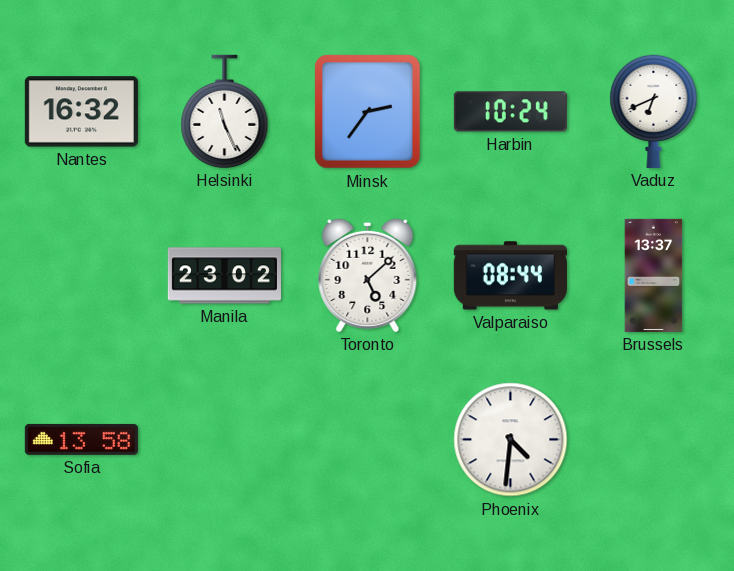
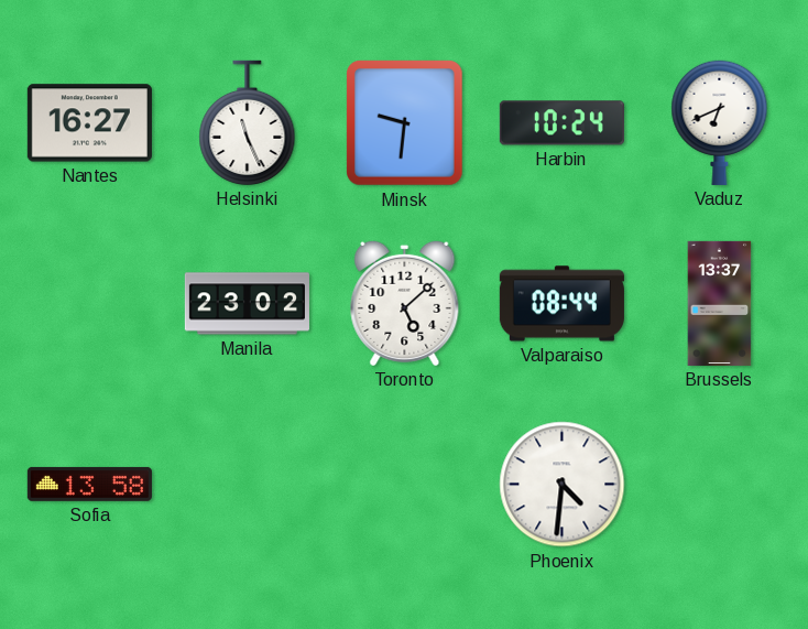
Nantes: 16:32 -> 16:27 (89, 123)
Minsk: 2:36 -> 9:31 (405, 123)
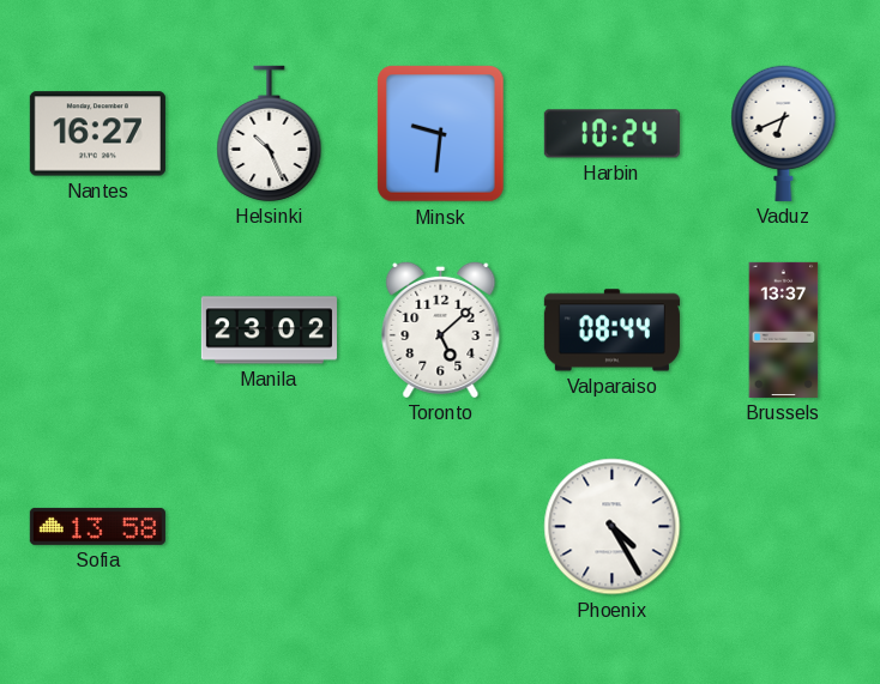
Helsinki: 11:26 -> 10:26 (270, 133)
Phoenix: 4:31 -> 4:25 (613, 527)
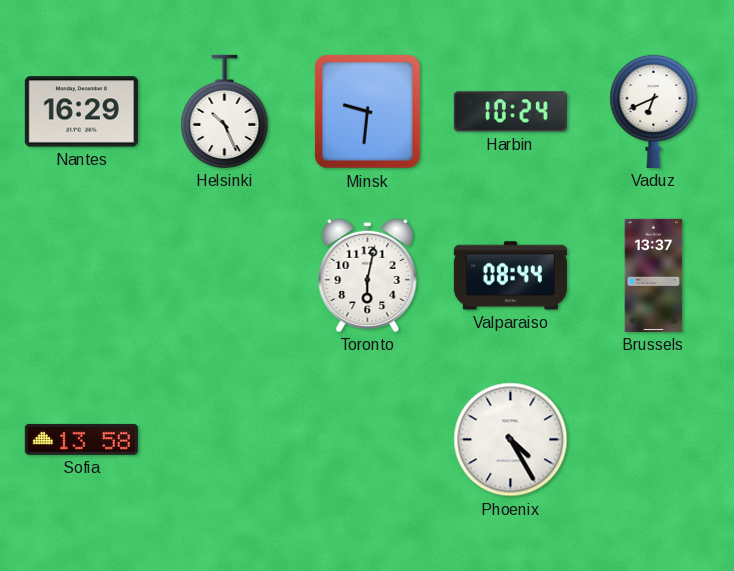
Nantes: 16:27 -> 16:29 (81, 112)
Manila: 23:02 -> none (269, 331)
Toronto: 5:08 -> 6:02 (368, 275)
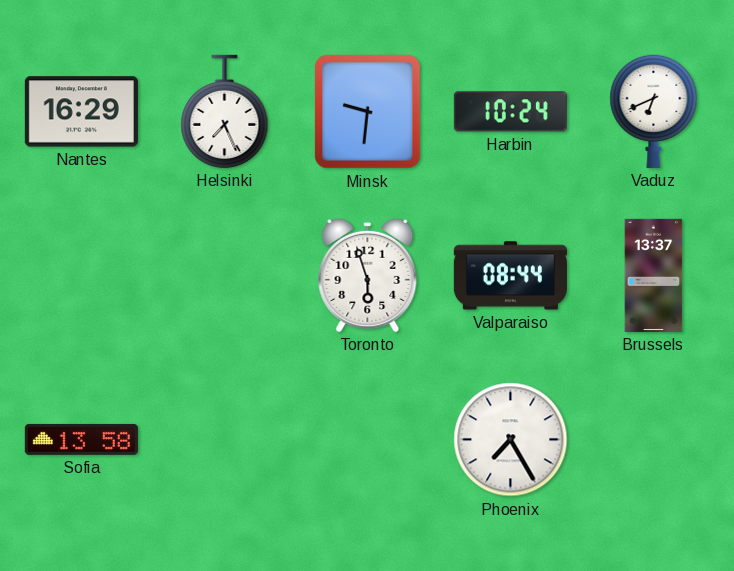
Helsinki: 10:26 -> 7:26 (225, 111)
Toronto: 6:02 -> 5:57 (368, 275)
Phoenix: 4:25 -> 7:25 (511, 440)
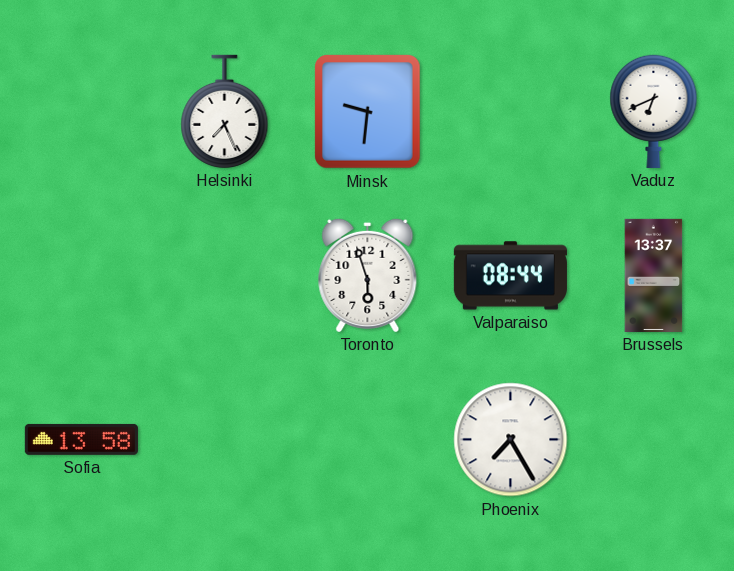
Nantes: 16:29 -> none (81, 112)
Harbin: 10:24 -> none (510, 112)
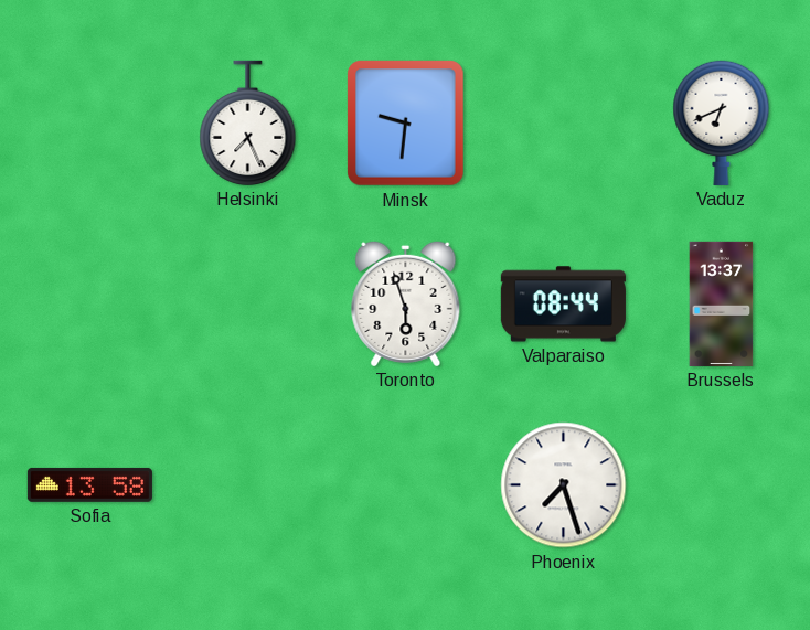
Phoenix: 7:25 -> 7:27 (564, 485)
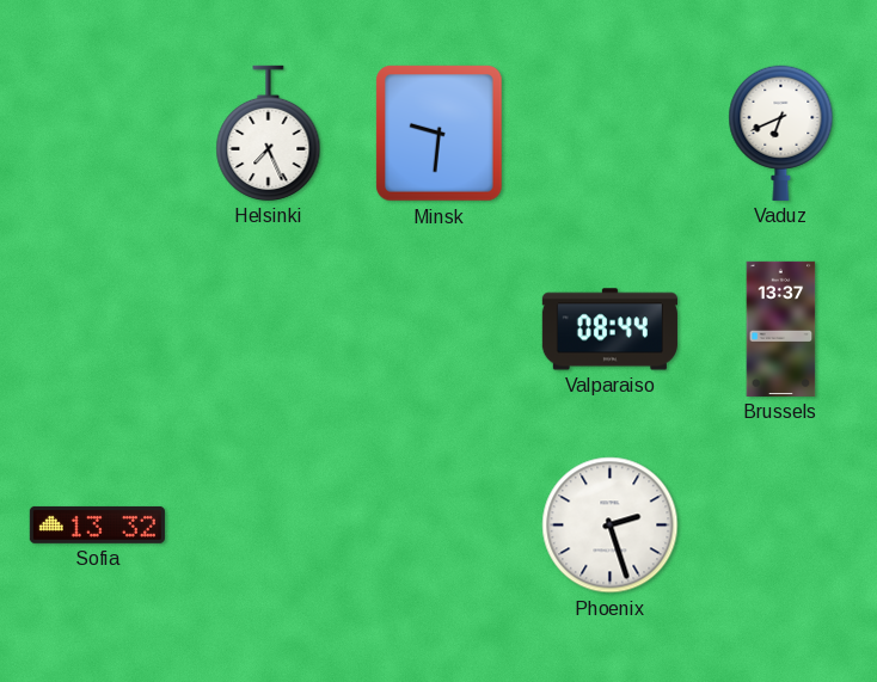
Toronto: 5:57 -> none (406, 303)
Sofia: 13:58 -> 13:32 (97, 524)
Phoenix: 7:27 -> 2:27 (611, 526)
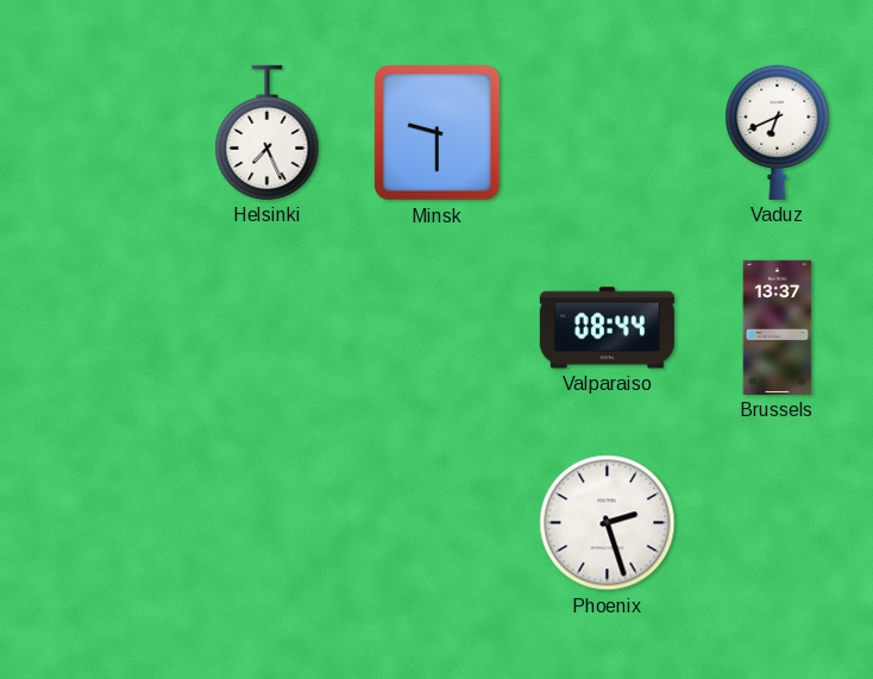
Minsk: 9:31 -> 9:30 (438, 133)
Sofia: 13:32 -> none (97, 524)
